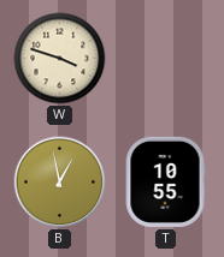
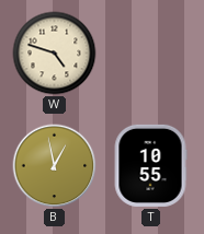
W: 3:48 -> 4:48 (55, 54)
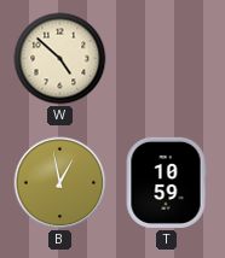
W: 4:48 -> 4:52 (60, 59)
T: 10:55 -> 10:59 (166, 182)
